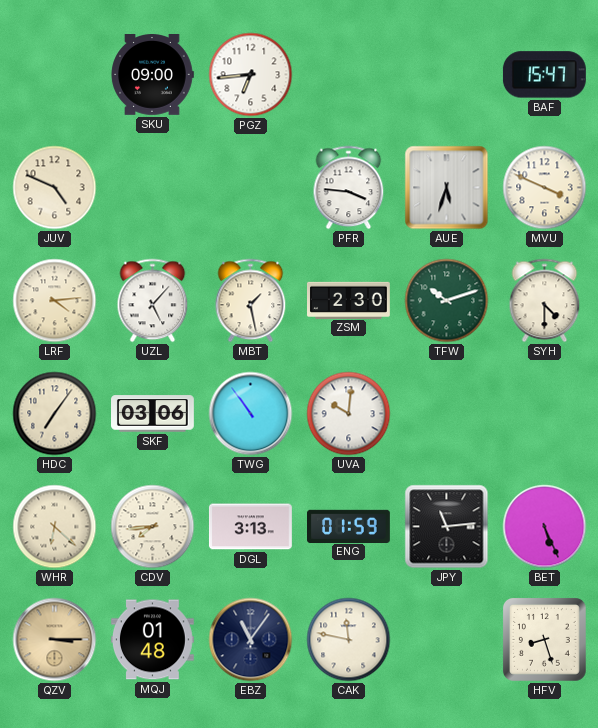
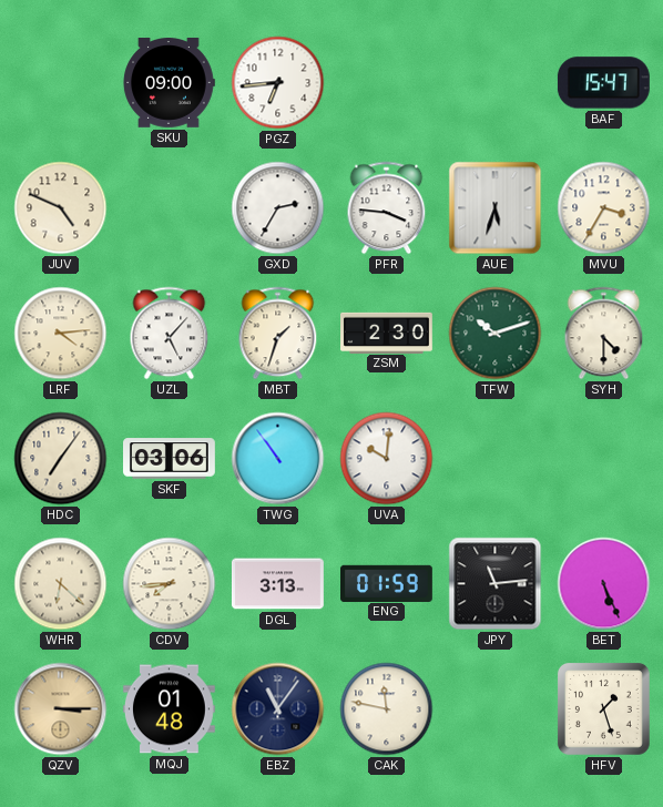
GXD: none -> 2:35 (278, 208)
MVU: 3:49 -> 3:35 (604, 208)
MBT: 1:28 -> 1:33 (278, 334)
HFV: 8:27 -> 1:27 (604, 709)
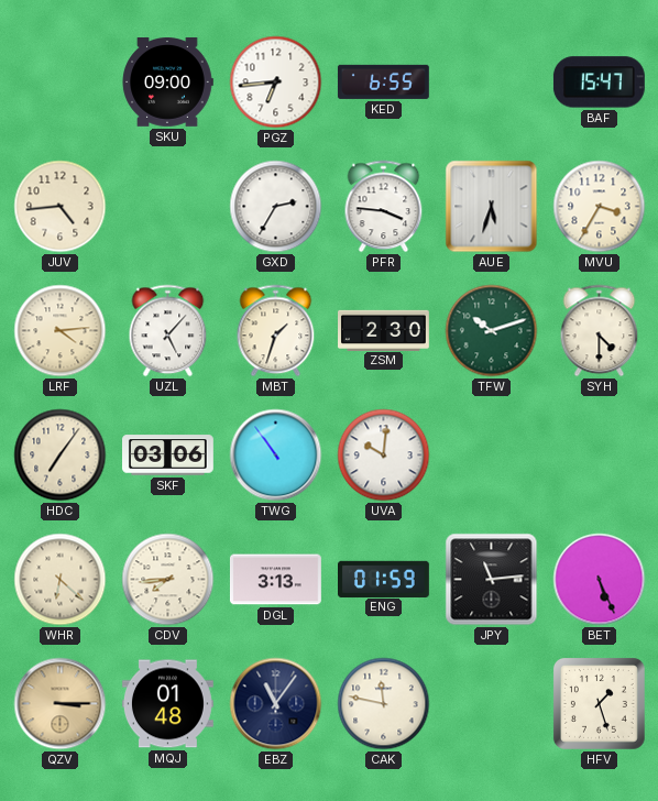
KED: none -> 6:55 (383, 81)
JUV: 4:49 -> 4:44 (61, 207)
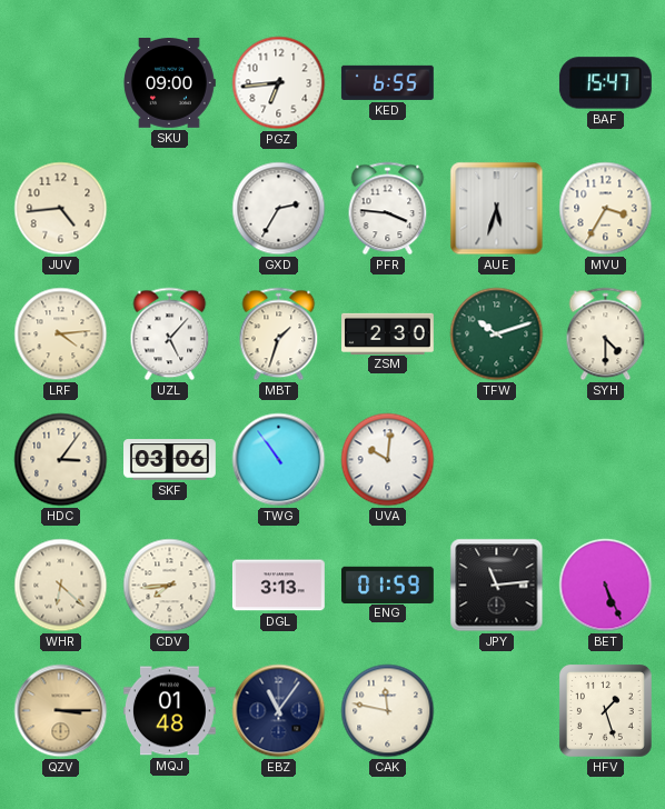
HDC: 7:06 -> 3:06 (61, 460)
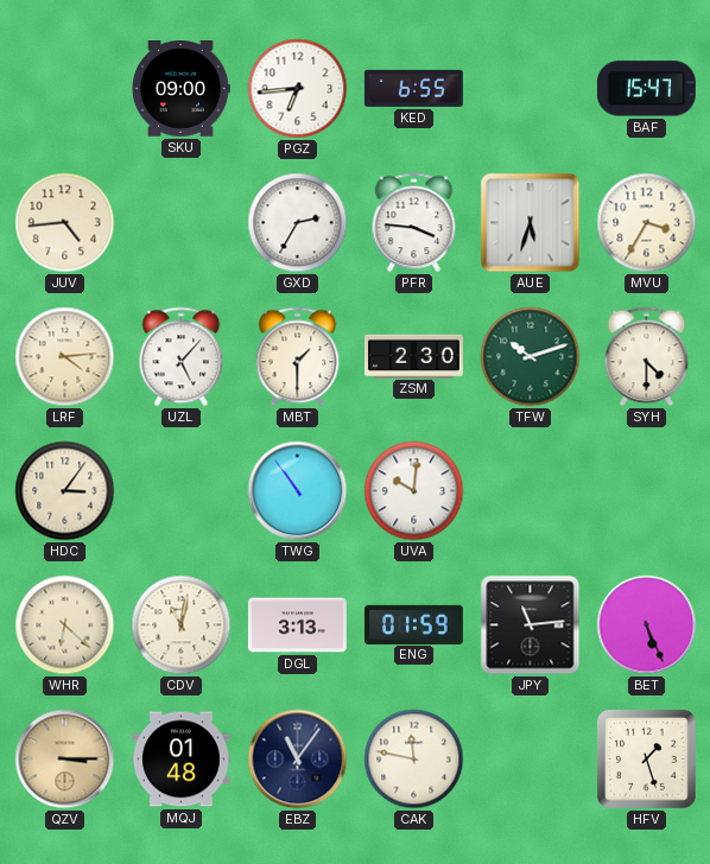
MBT: 1:33 -> 1:30 (298, 357)
SKF: 03:06 -> none (170, 460)
CDV: 7:44 -> 11:02 (182, 625)
